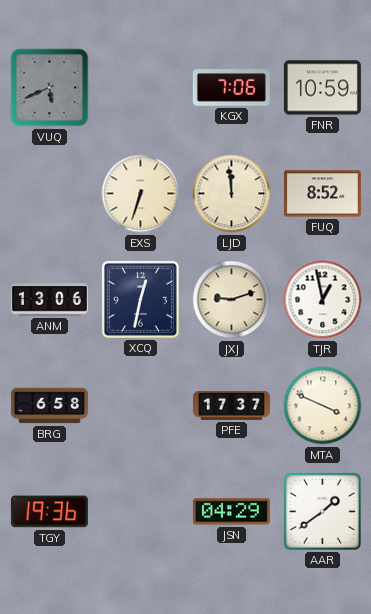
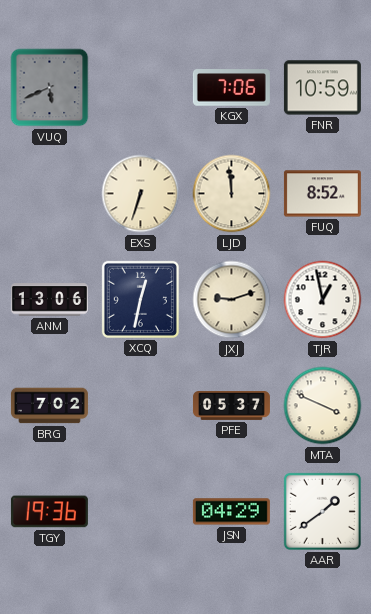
BRG: 6:58 -> 7:02 (49, 406)
PFE: 17:37 -> 05:37 (231, 406)
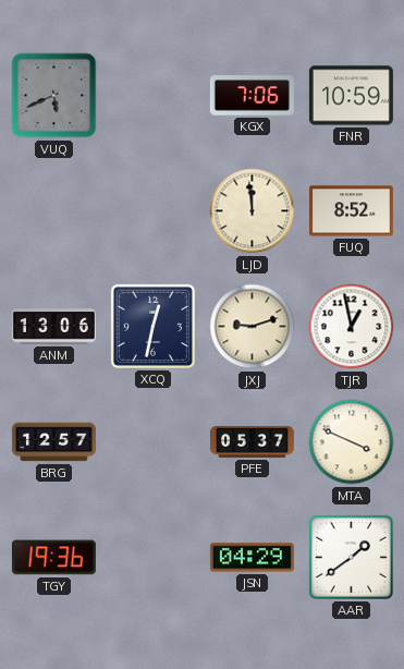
EXS: 6:33 -> none (141, 194)
BRG: 7:02 -> 12:57 (53, 442)
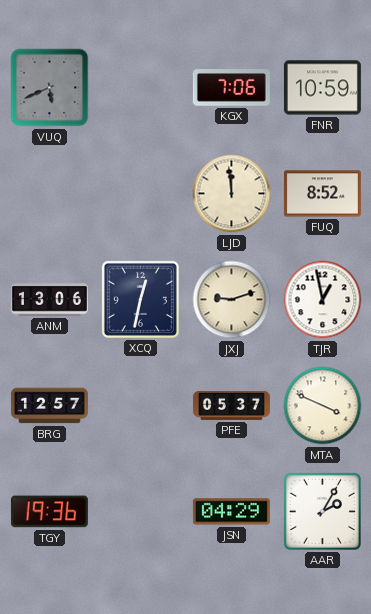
AAR: 1:39 -> 2:05 (322, 511)
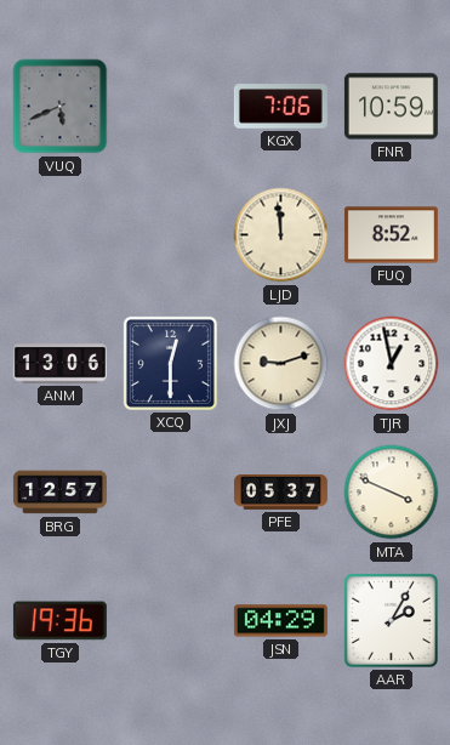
XCQ: 12:32 -> 12:30 (170, 363)
